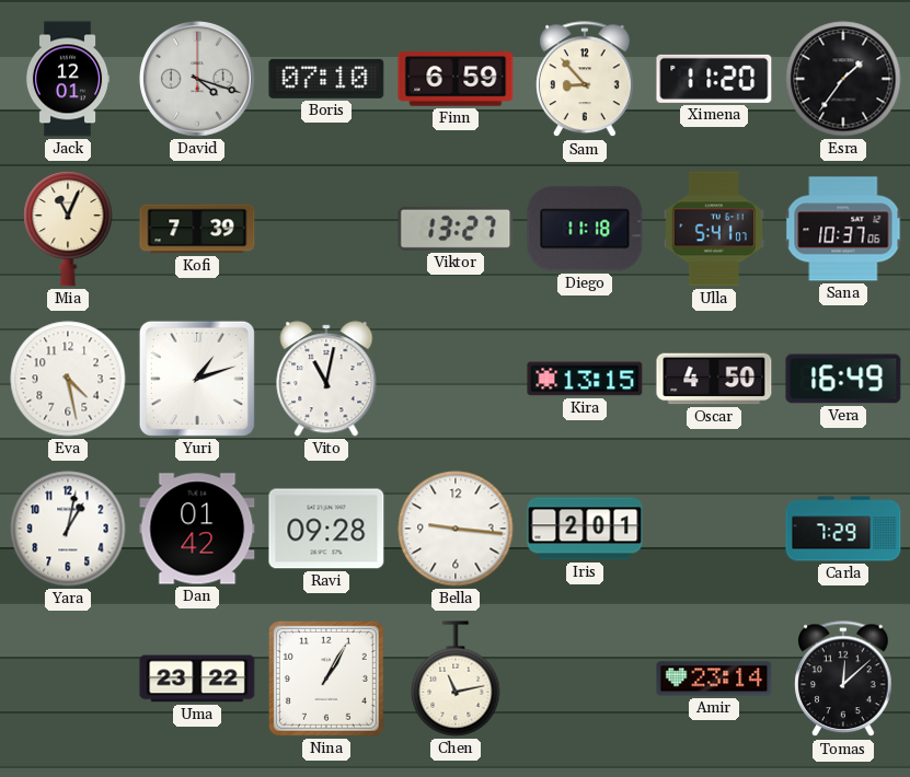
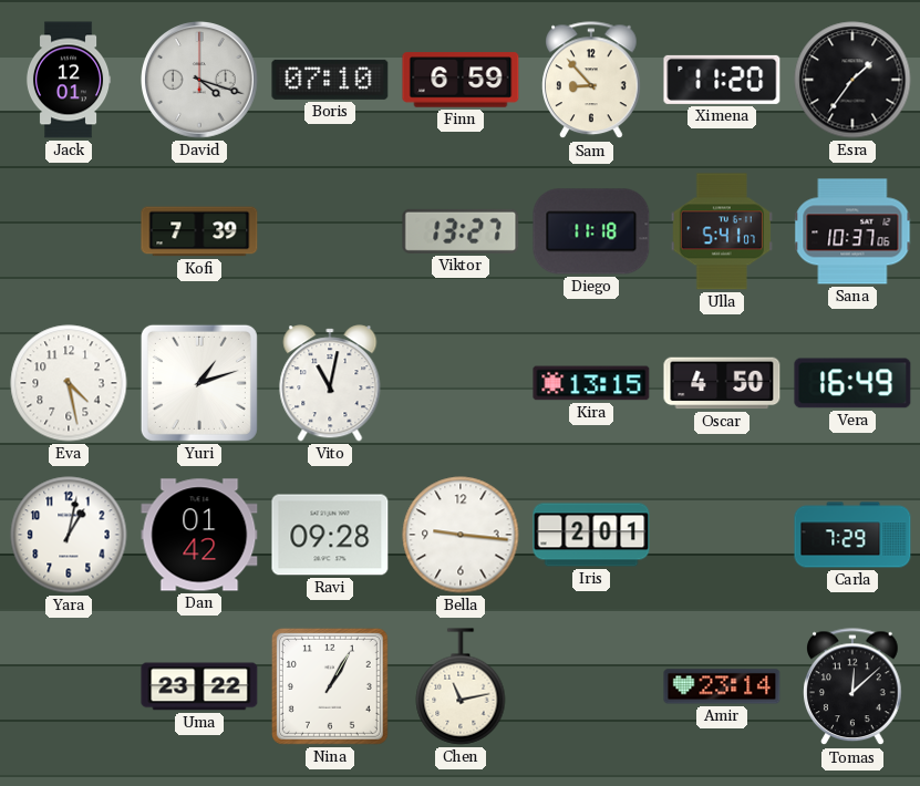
Mia: 11:04 -> none (68, 229)
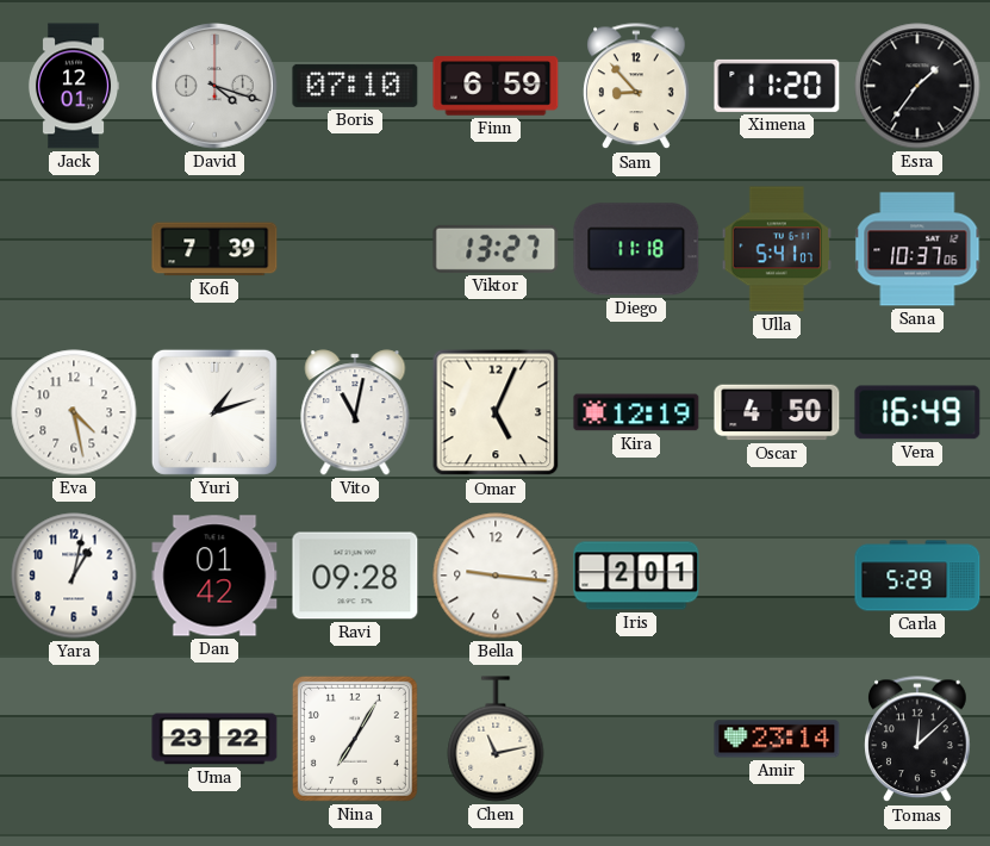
Omar: none -> 5:04 (496, 412)
Kira: 13:15 -> 12:19 (636, 412)
Carla: 7:29 -> 5:29 (917, 576)
Nina: 1:05 -> 7:05 (355, 739)
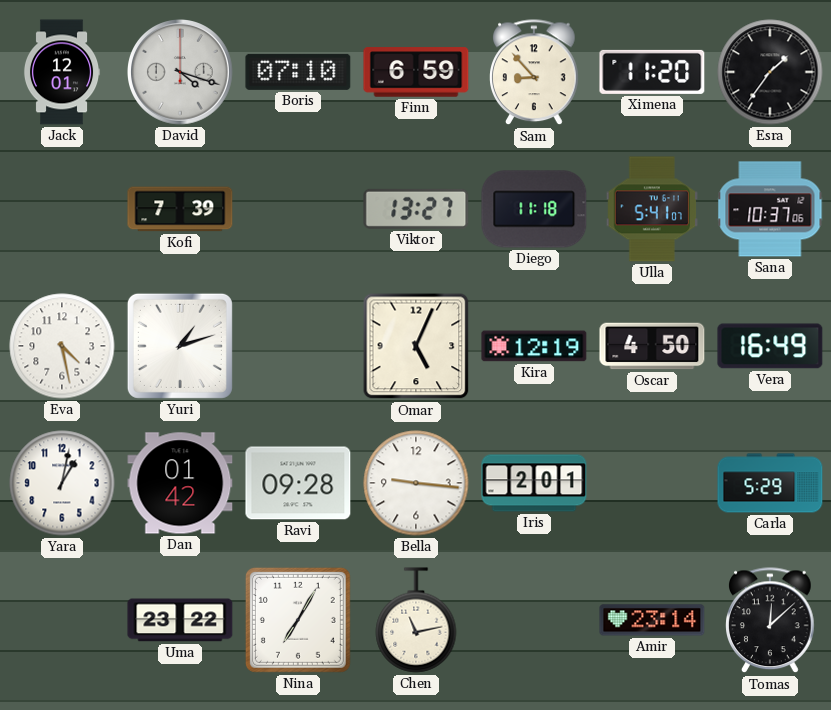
Vito: 11:02 -> none (355, 412)
